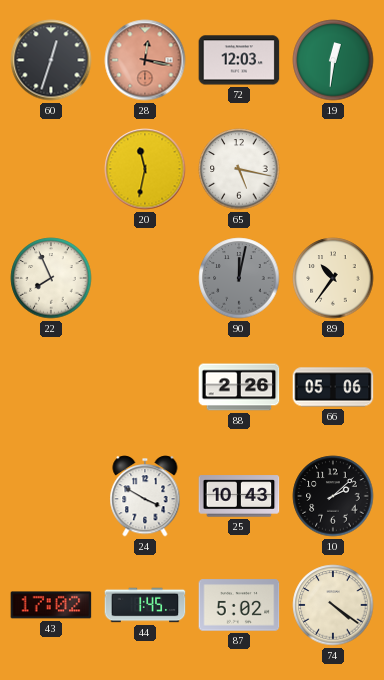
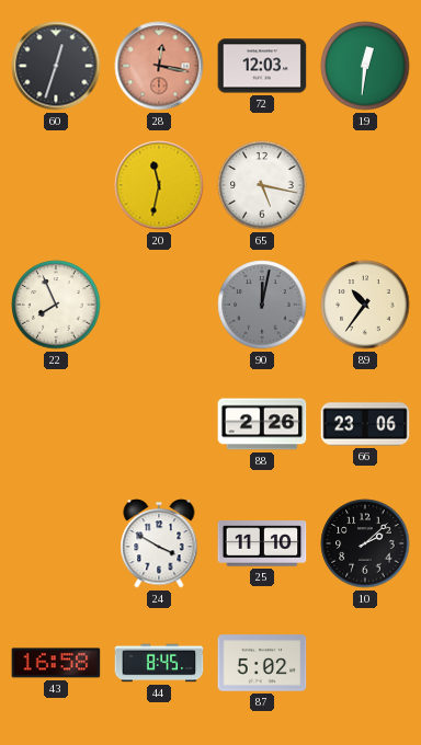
66: 05:06 -> 23:06 (365, 424)
25: 10:43 -> 11:10 (262, 543)
43: 17:02 -> 16:58 (56, 663)
44: 1:45 -> 8:45 (159, 663)
74: 4:21 -> none (333, 605)
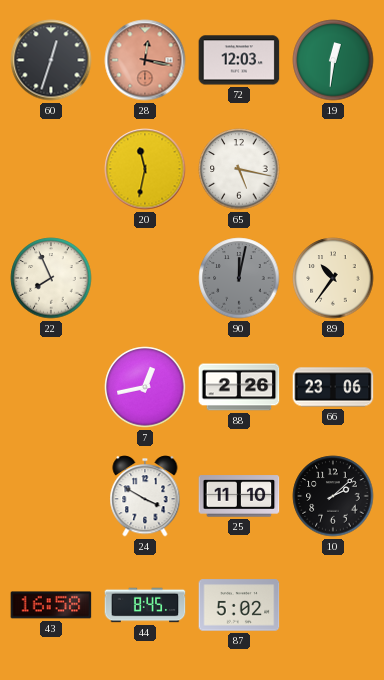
7: none -> 12:43 (145, 387)
